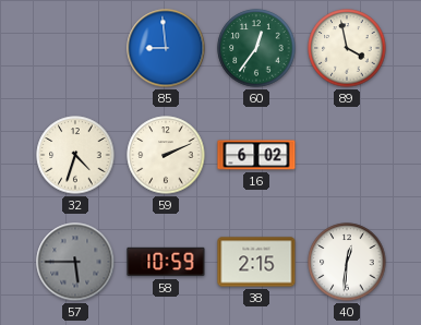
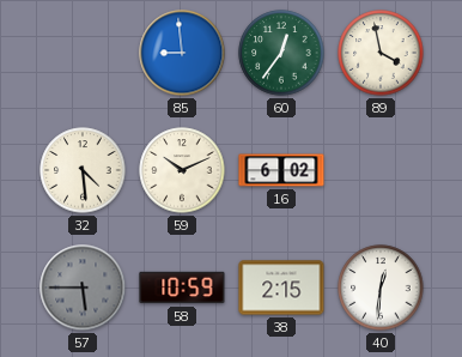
32: 4:33 -> 4:29 (83, 170)
59: 2:11 -> 10:11 (182, 170)
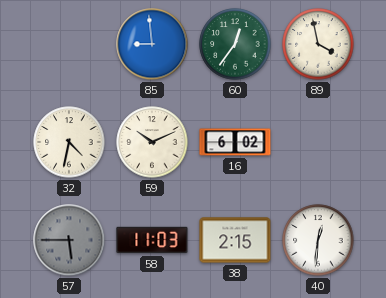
32: 4:29 -> 4:32 (69, 142)
58: 10:59 -> 11:03 (152, 240)
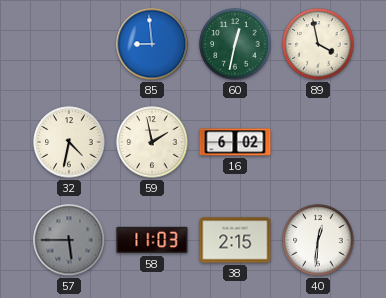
60: 12:36 -> 12:32 (235, 44)
59: 10:11 -> 1:58 (152, 142)
